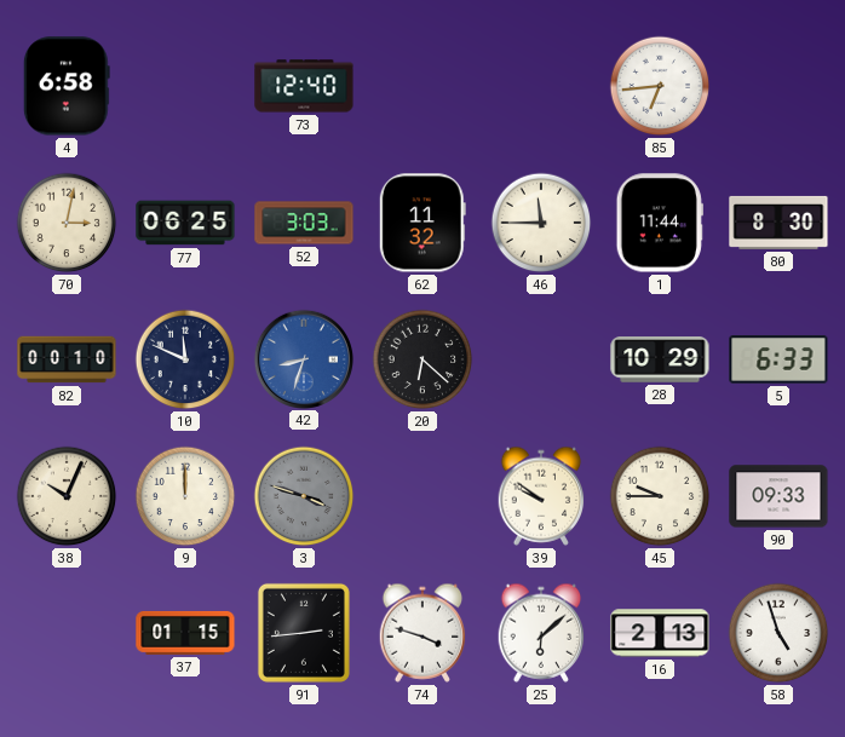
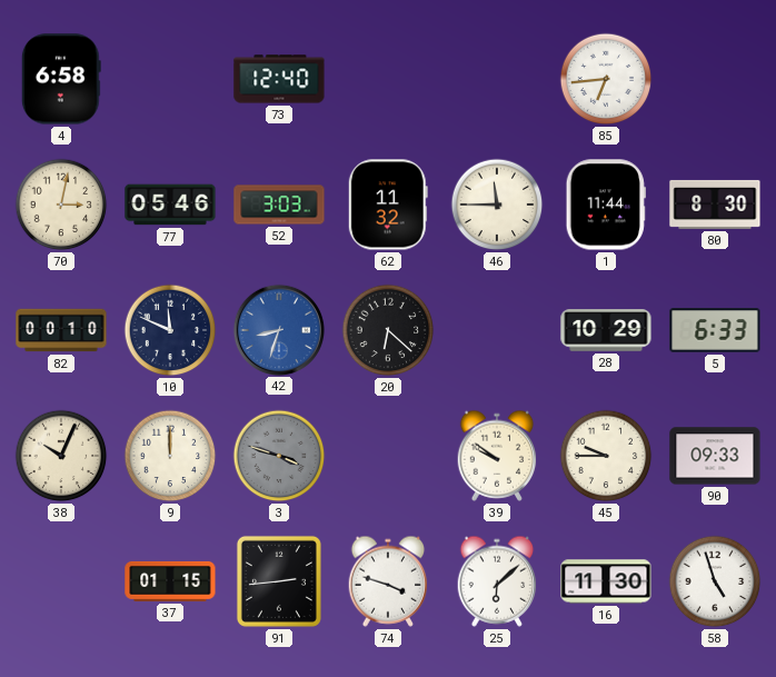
77: 06:25 -> 05:46 (170, 205)
16: 2:13 -> 11:30 (606, 581)
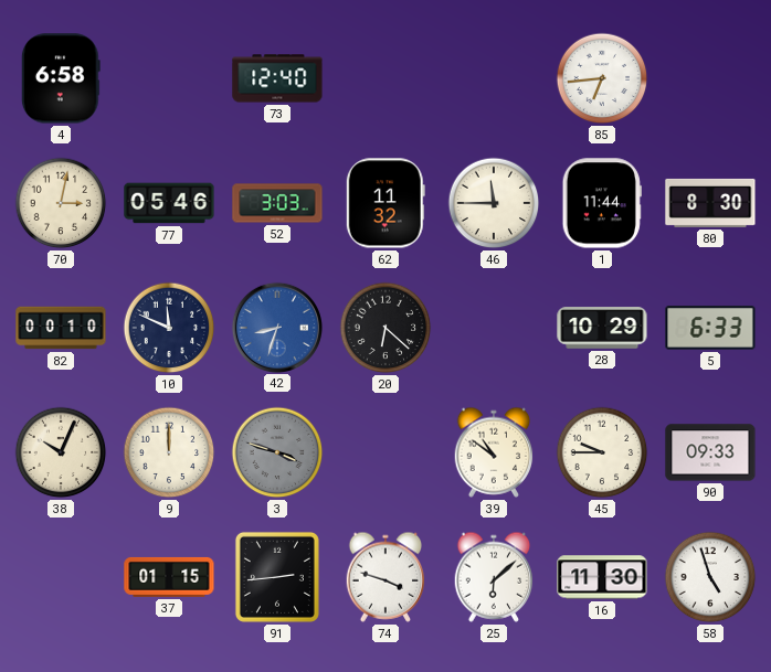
39: 9:51 -> 10:51 (494, 452)
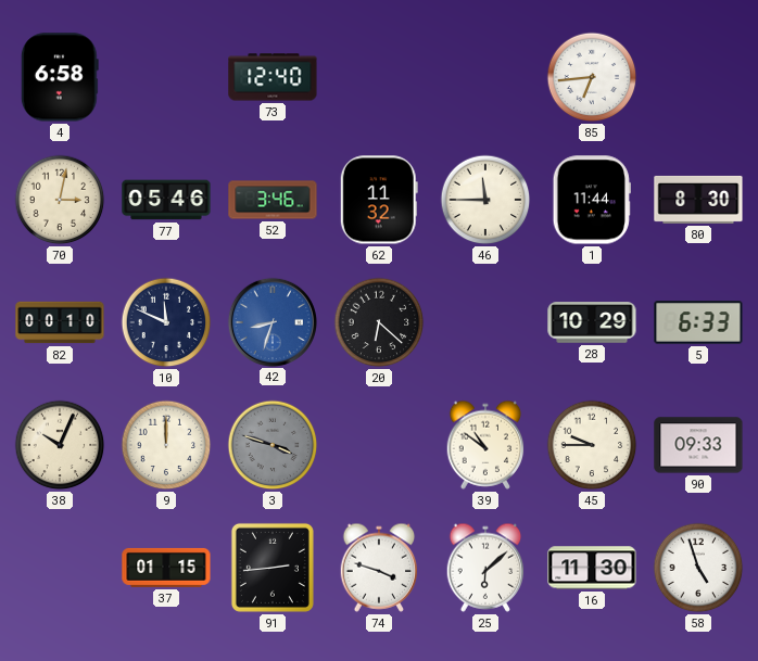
52: 3:03 -> 3:46 (273, 200)
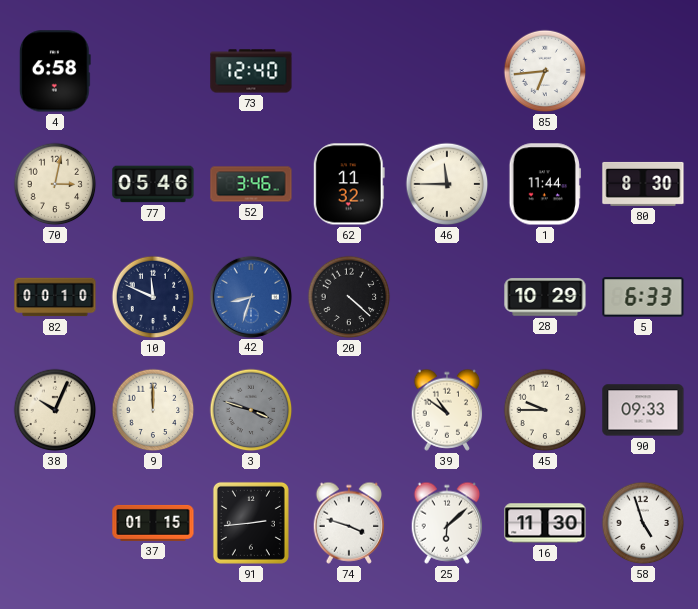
20: 6:22 -> 4:22 (349, 297)
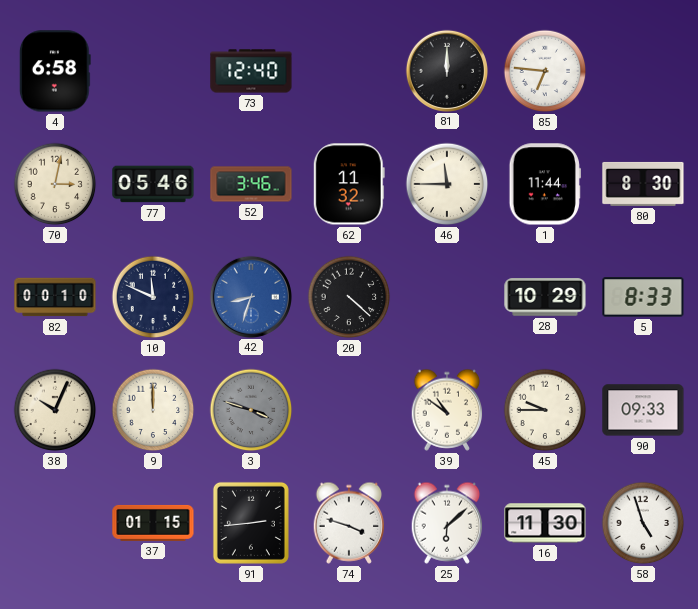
81: none -> 12:00 (446, 70)
85: 6:44 -> 6:46 (545, 71)
5: 6:33 -> 8:33 (643, 297)
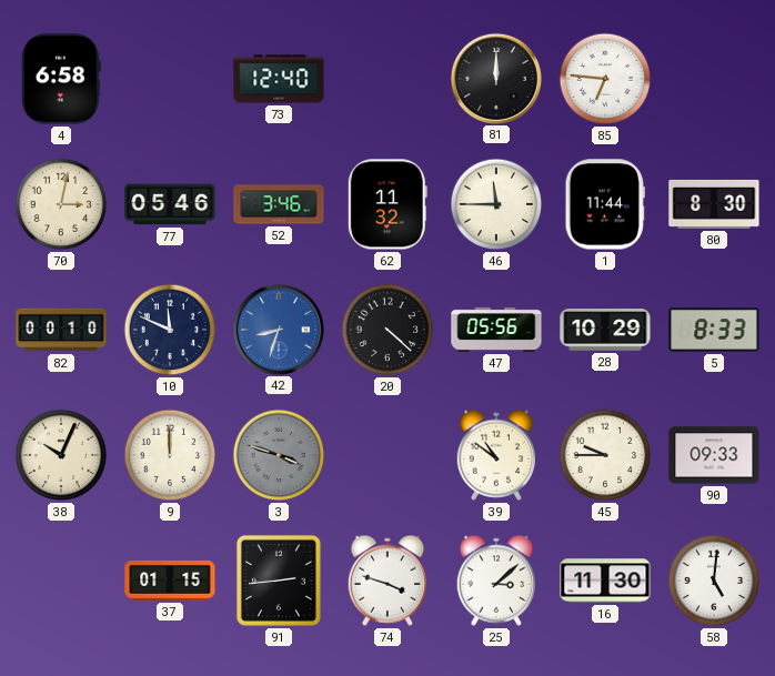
47: none -> 05:56 (496, 330)
25: 6:08 -> 3:08 (496, 581)
58: 4:57 -> 5:01 (714, 581)
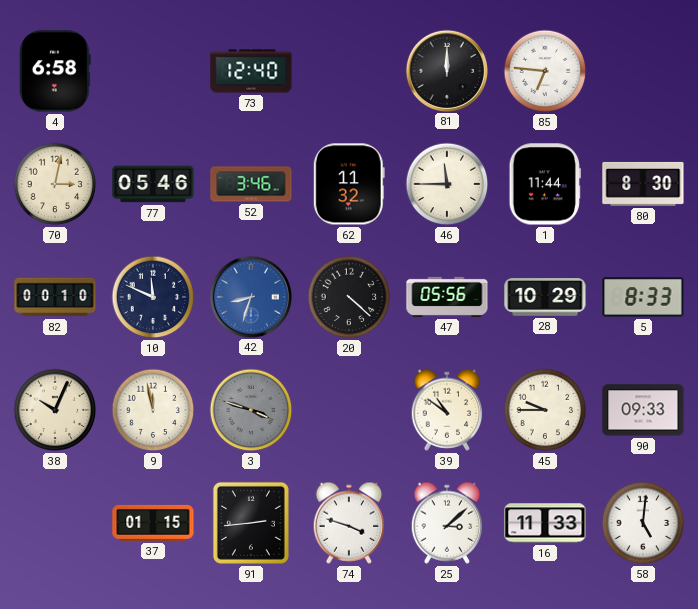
9: 12:00 -> 11:58 (153, 410)
16: 11:30 -> 11:33 (545, 523)
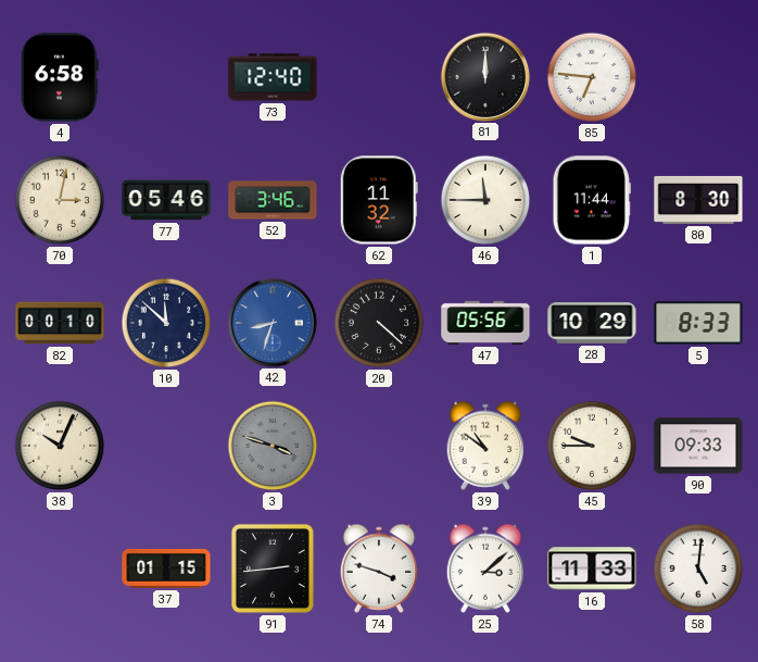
10: 11:49 -> 11:52 (166, 323)
9: 11:58 -> none (153, 410)
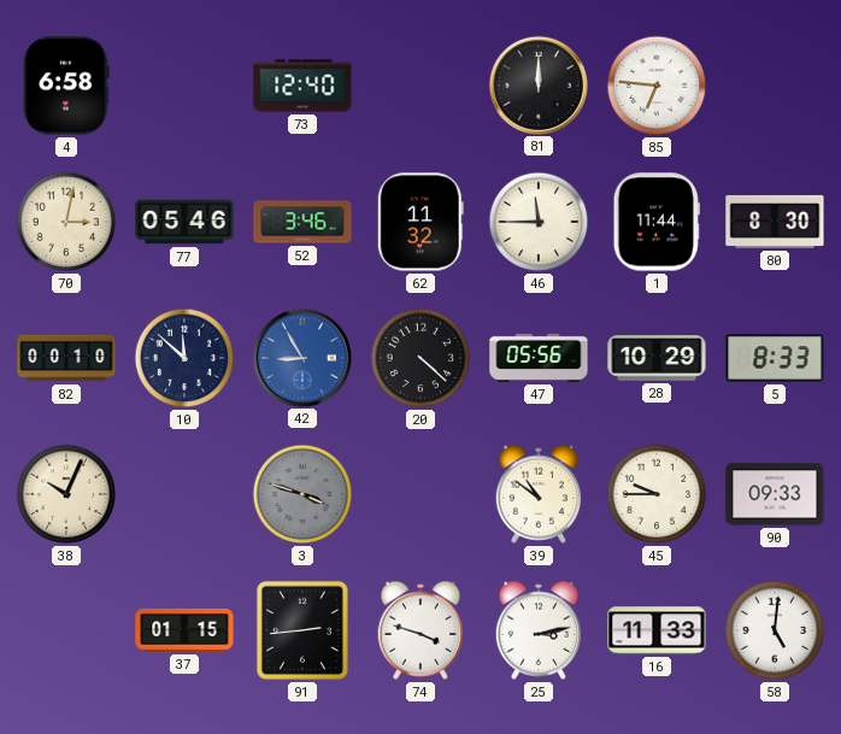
42: 8:33 -> 8:55 (301, 357)
25: 3:08 -> 3:13 (539, 630)
